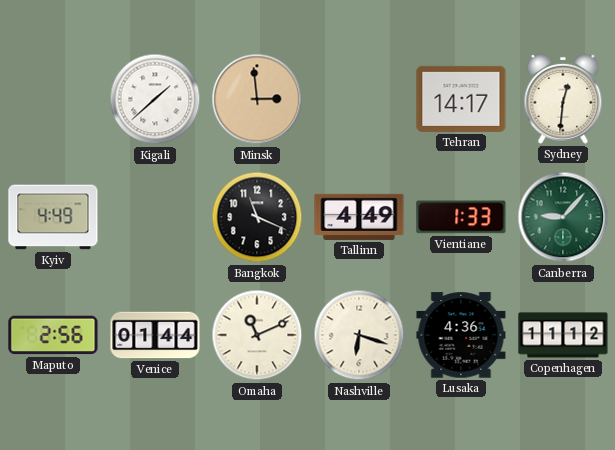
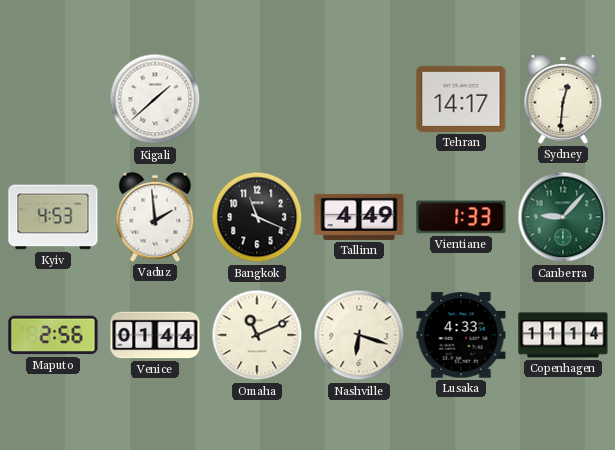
Minsk: 2:59 -> none (257, 99)
Kyiv: 4:49 -> 4:53 (53, 217)
Vaduz: none -> 1:59 (155, 217)
Lusaka: 4:36 -> 4:33 (461, 335)
Copenhagen: 11:12 -> 11:14 (563, 335)
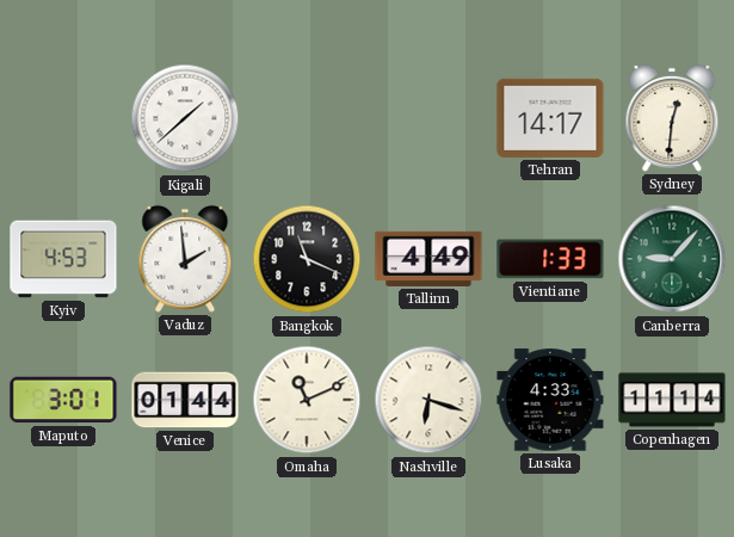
Maputo: 2:56 -> 3:01 (63, 400)
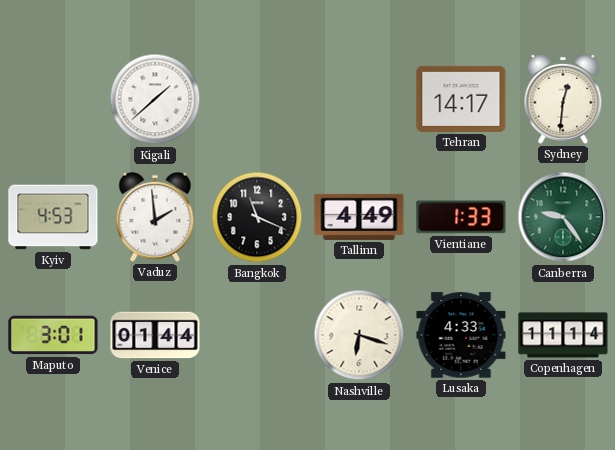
Canberra: 9:07 -> 9:24 (563, 217)
Omaha: 11:11 -> none (307, 400)
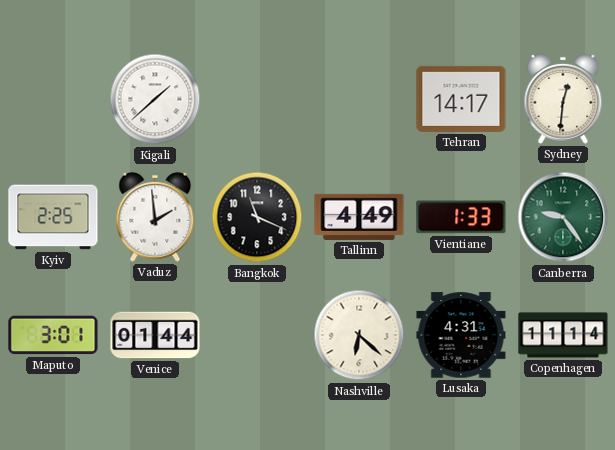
Kyiv: 4:53 -> 2:25 (53, 217)
Nashville: 6:18 -> 6:22 (359, 335)
Lusaka: 4:33 -> 4:31 (461, 335)
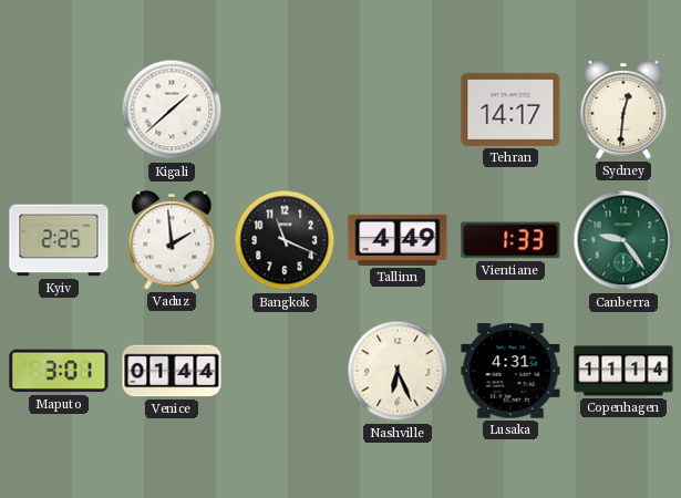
Nashville: 6:22 -> 6:26 (398, 371)
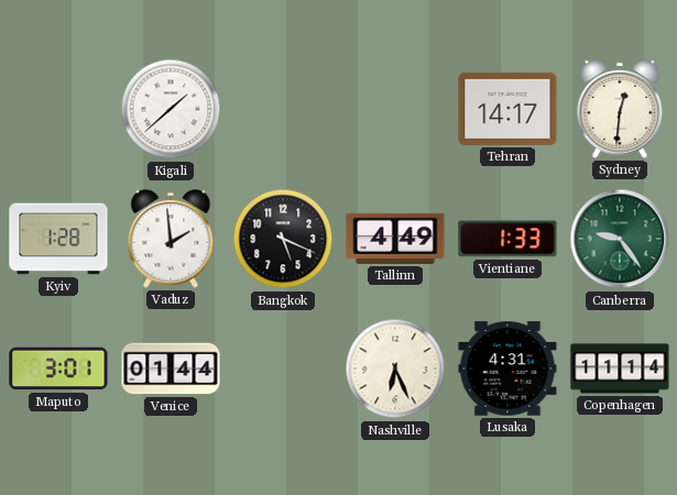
Kyiv: 2:25 -> 1:28 (58, 239)
Bangkok: 11:19 -> 5:19 (283, 239)
